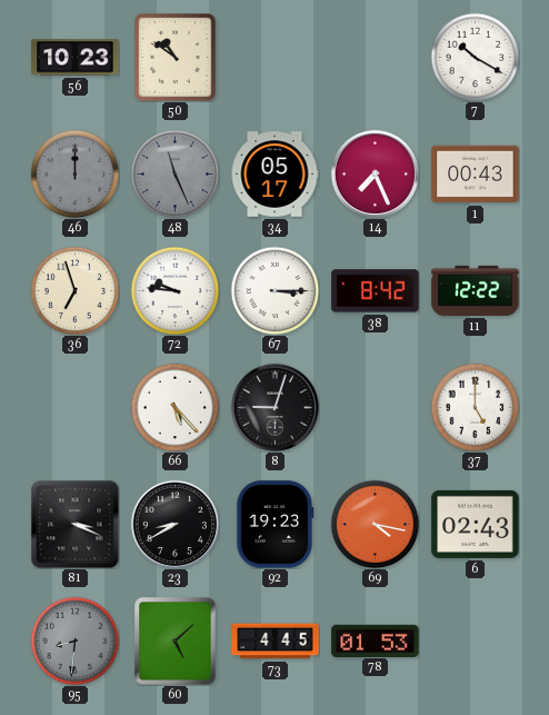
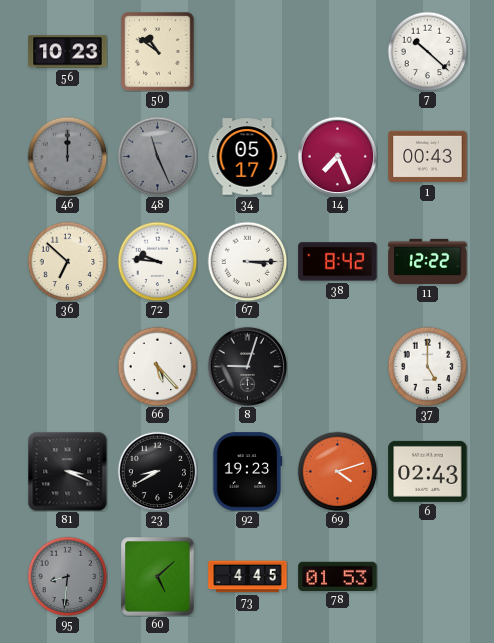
7: 10:20 -> 10:22 (427, 51)
36: 6:57 -> 6:52 (67, 261)
69: 4:17 -> 4:12 (337, 471)
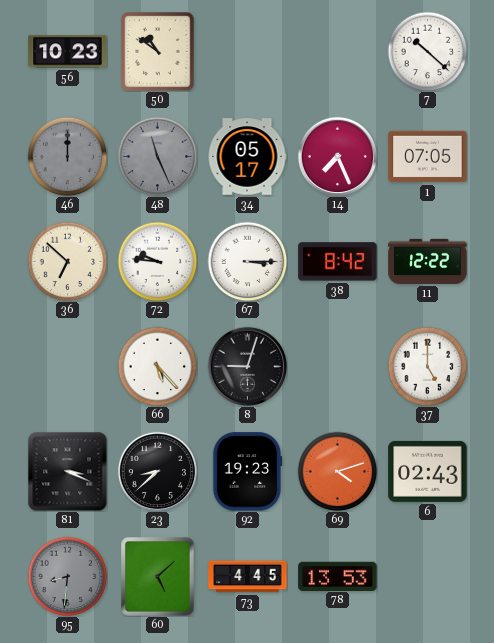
1: 00:43 -> 07:05 (428, 157)
23: 8:40 -> 8:38 (157, 471)
78: 01:53 -> 13:53 (338, 576)
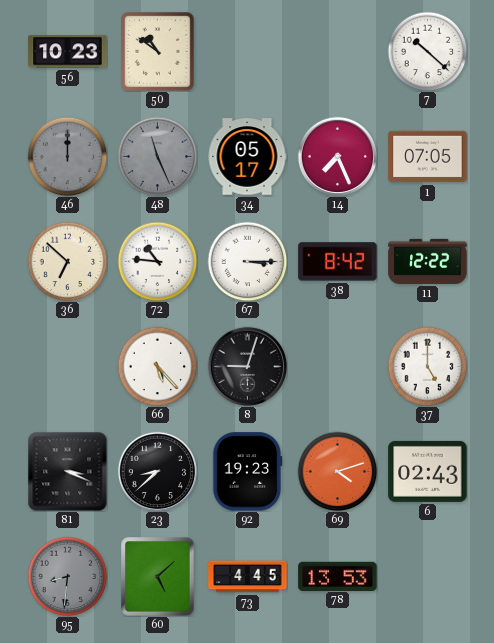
72: 9:46 -> 10:46 (157, 261)
